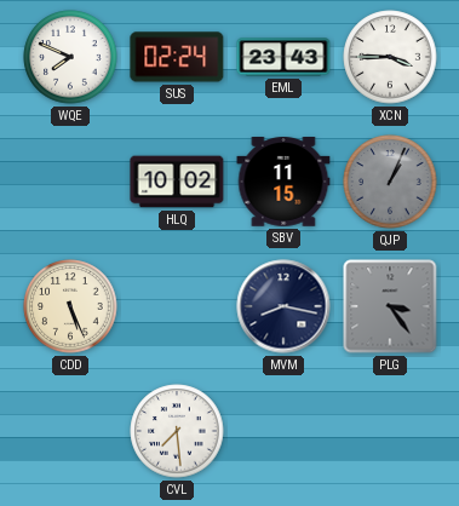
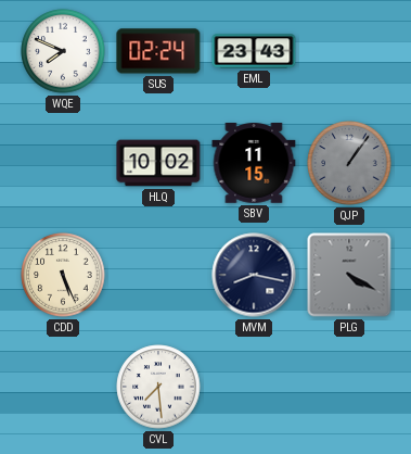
XCN: 3:45 -> none (390, 57)
QJP: 1:04 -> 1:06 (349, 163)
PLG: 3:24 -> 4:20 (349, 275)
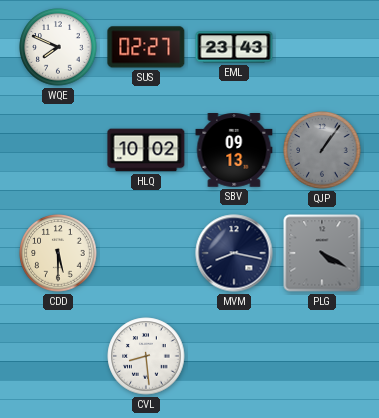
SUS: 02:24 -> 02:27 (146, 47)
SBV: 11:15 -> 09:13 (234, 150)
CDD: 5:26 -> 5:30 (58, 253)
CVL: 7:29 -> 8:29 (146, 356)
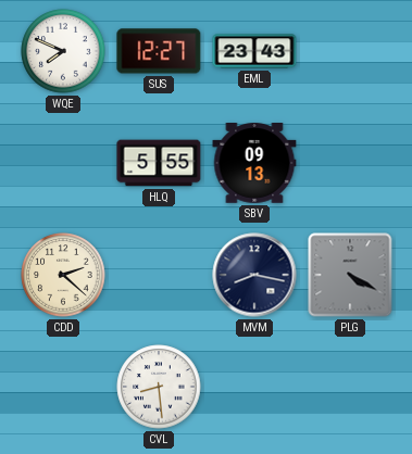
SUS: 02:27 -> 12:27 (159, 51)
HLQ: 10:02 -> 5:55 (159, 163)
QJP: 1:06 -> none (322, 150)
CDD: 5:30 -> 2:22 (63, 275)
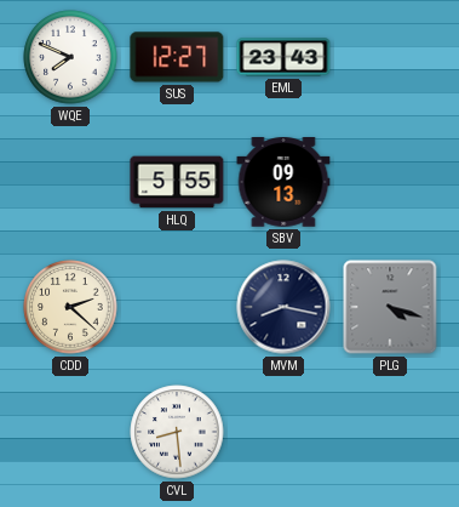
PLG: 4:20 -> 4:18 (390, 307)
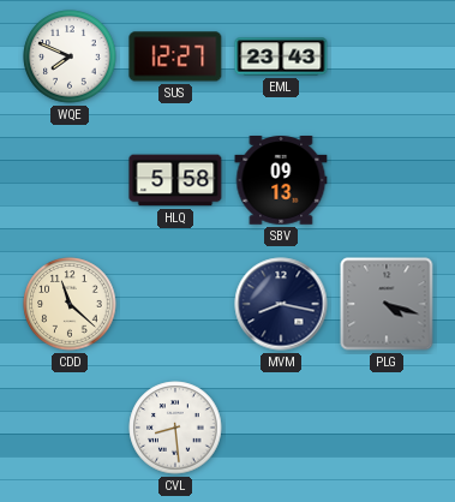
HLQ: 5:55 -> 5:58 (175, 180)
CDD: 2:22 -> 11:22 (70, 304)
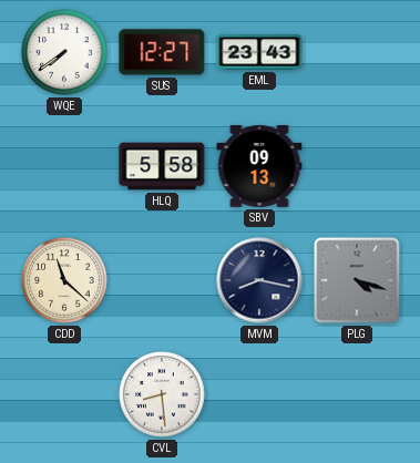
WQE: 7:49 -> 7:39 (64, 52)
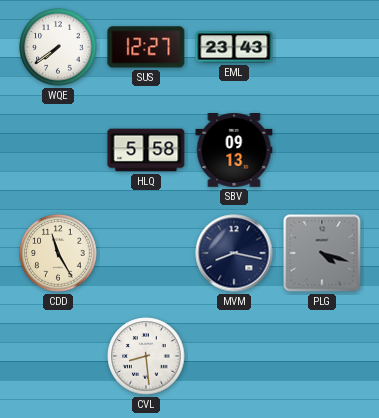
CDD: 11:22 -> 11:25 (58, 253)
